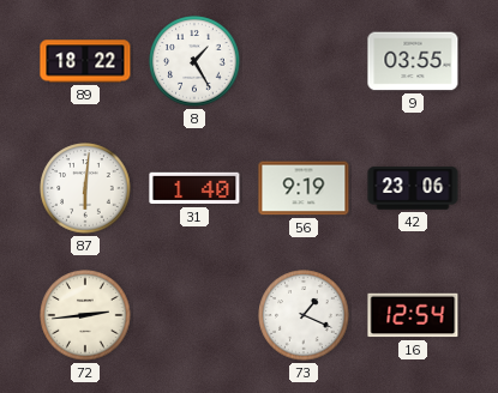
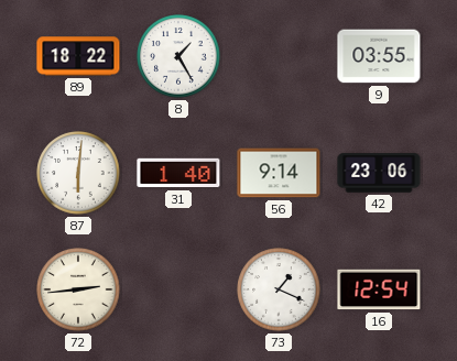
56: 9:19 -> 9:14 (279, 173)
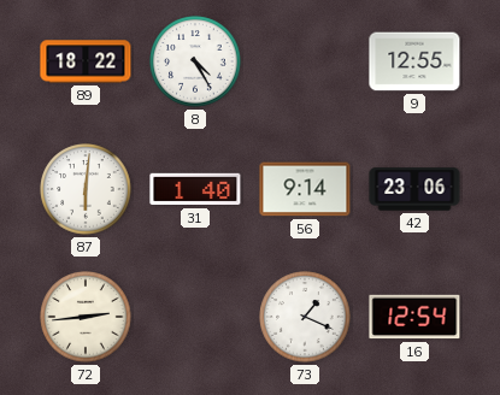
8: 1:25 -> 4:25 (195, 61)
9: 03:55 -> 12:55 (414, 61)
